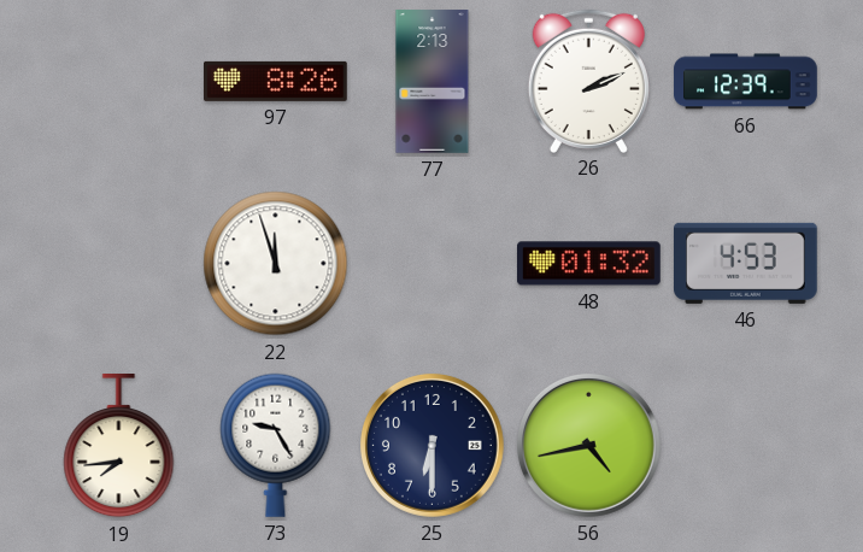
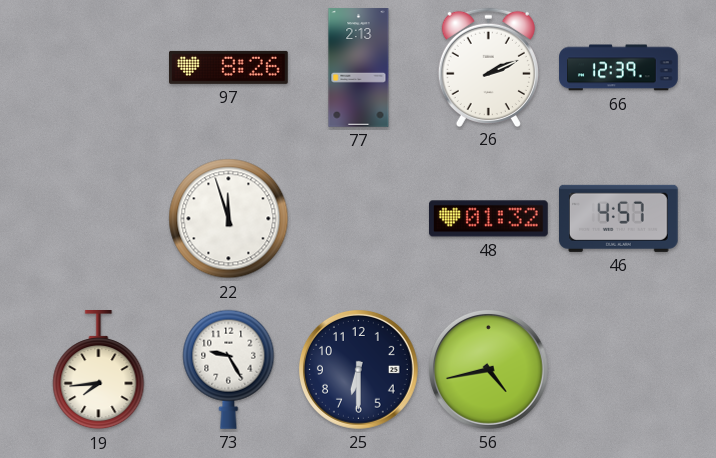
46: 4:53 -> 4:57 (619, 218)
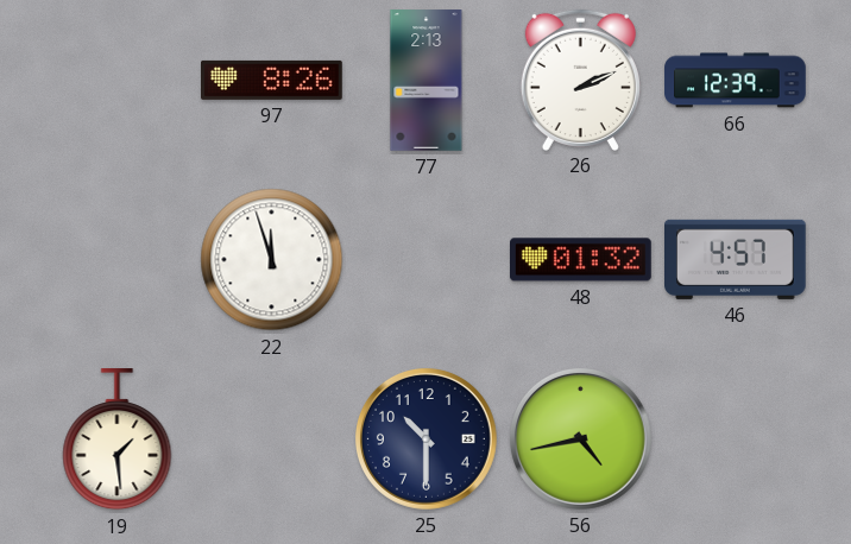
19: 7:44 -> 1:29 (118, 441)
73: 9:25 -> none (229, 369)
25: 6:30 -> 10:30 (425, 438)
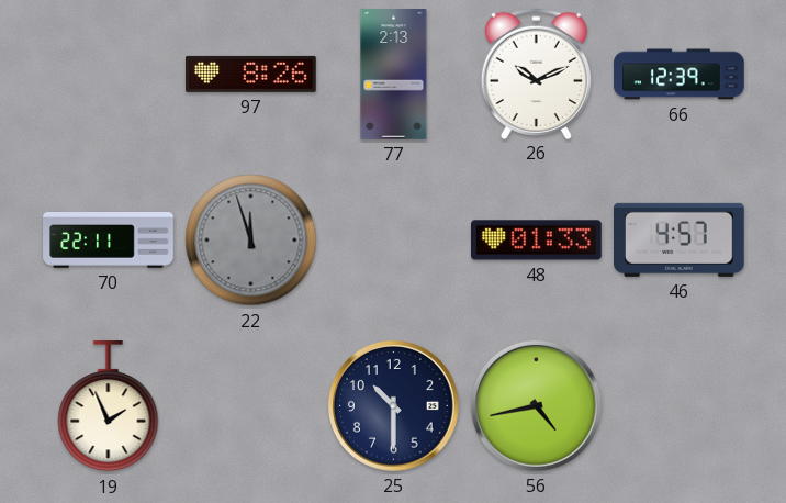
26: 2:11 -> 10:11 (536, 74)
70: none -> 22:11 (109, 241)
22 dial: white -> grey (251, 241)
48: 01:32 -> 01:33 (537, 241)
19: 1:29 -> 1:56 (109, 407)
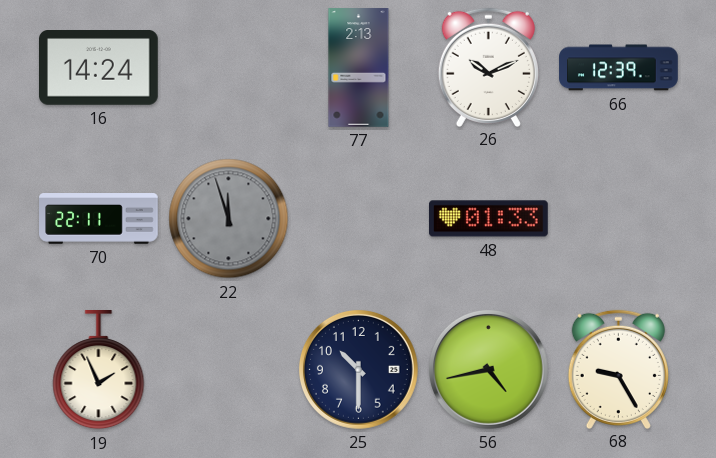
16: none -> 14:24 (99, 68)
97: 8:26 -> none (251, 74)
46: 4:57 -> none (680, 239)
68: none -> 9:25 (618, 369)
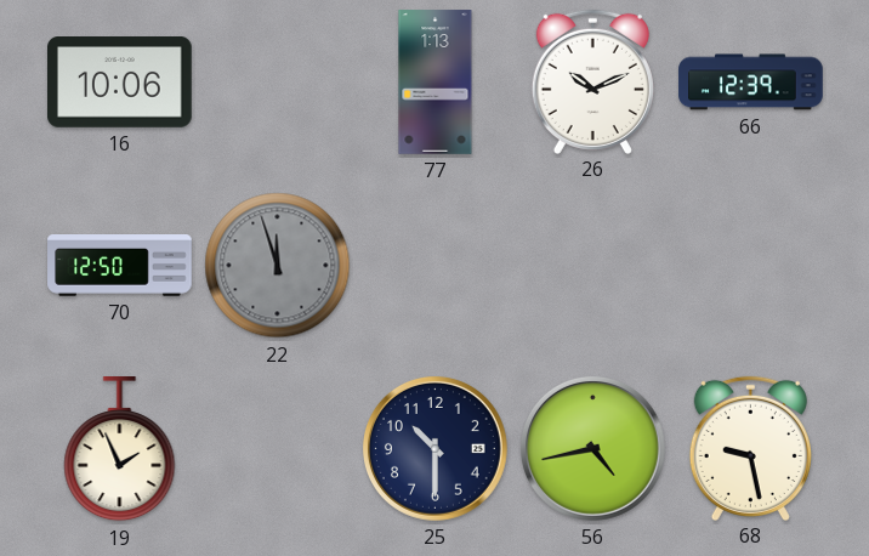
16: 14:24 -> 10:06 (120, 83)
77: 2:13 -> 1:13 (436, 83)
70: 22:11 -> 12:50 (120, 266)
48: 01:33 -> none (489, 219)
68: 9:25 -> 9:28 (750, 448)
